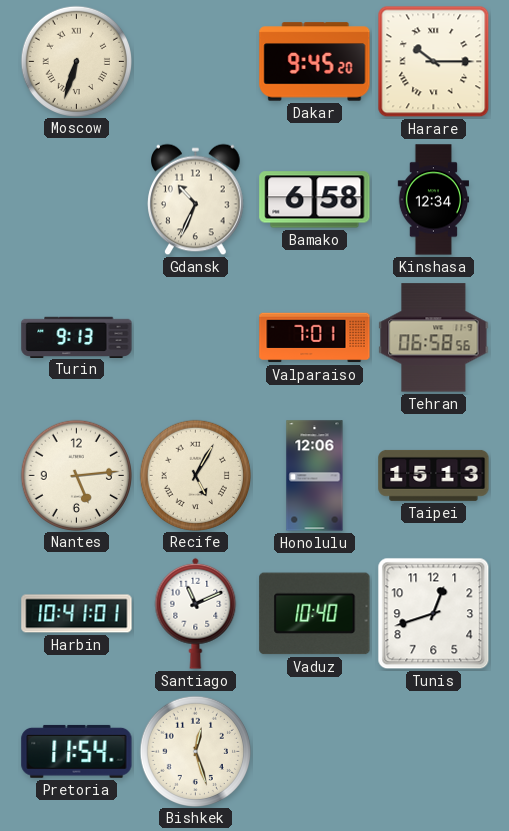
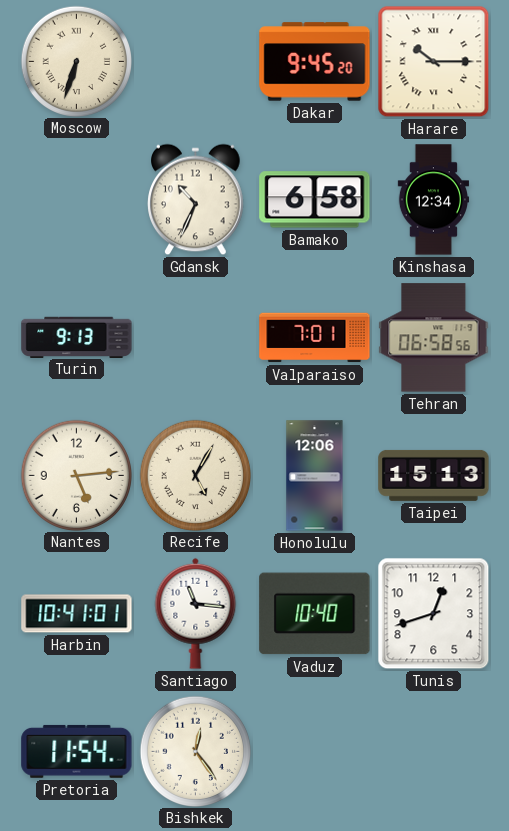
Santiago: 11:11 -> 11:16 (196, 613)
Bishkek: 12:27 -> 12:24 (195, 751)
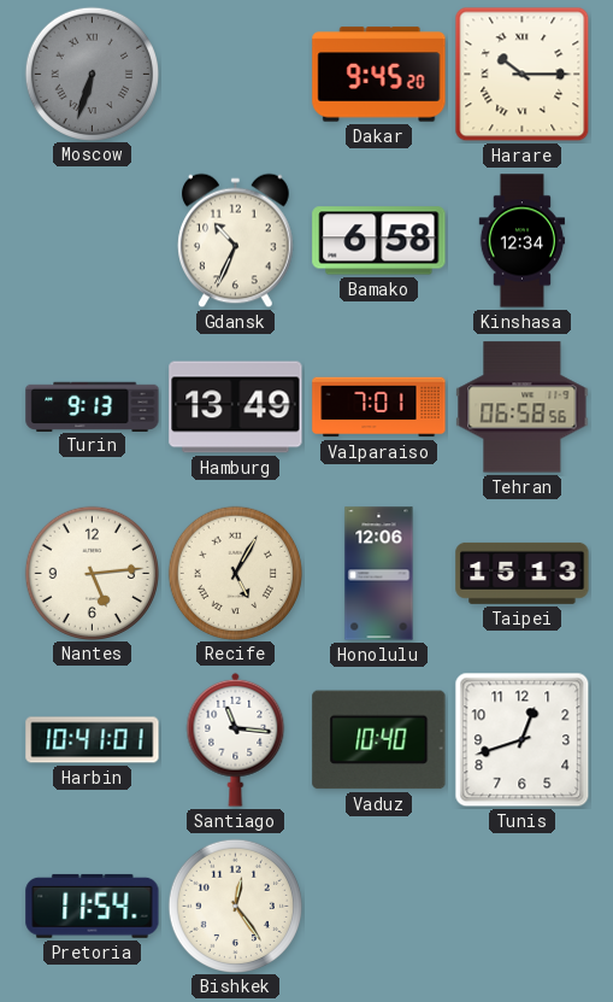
Moscow dial: cream -> grey (92, 74)
Hamburg: none -> 13:49 (236, 408)
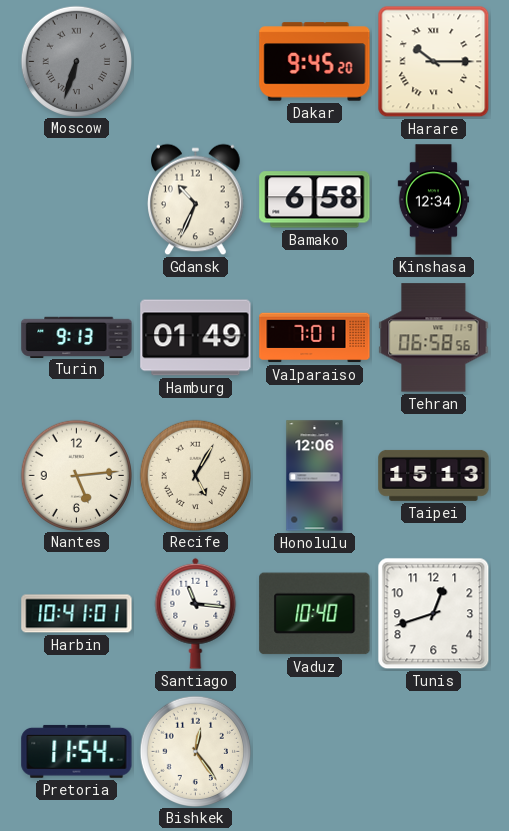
Hamburg: 13:49 -> 01:49 (196, 338)
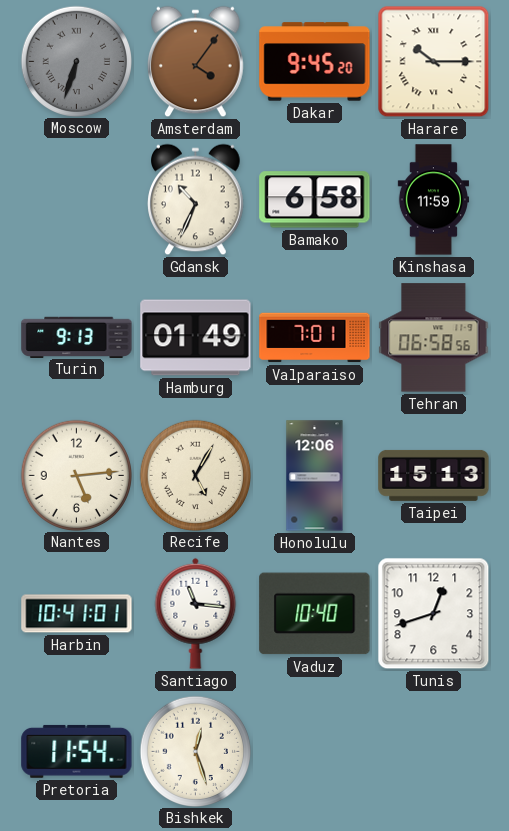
Amsterdam: none -> 4:06 (196, 62)
Kinshasa: 12:34 -> 11:59 (433, 200)
Bishkek: 12:24 -> 12:27 (195, 751)
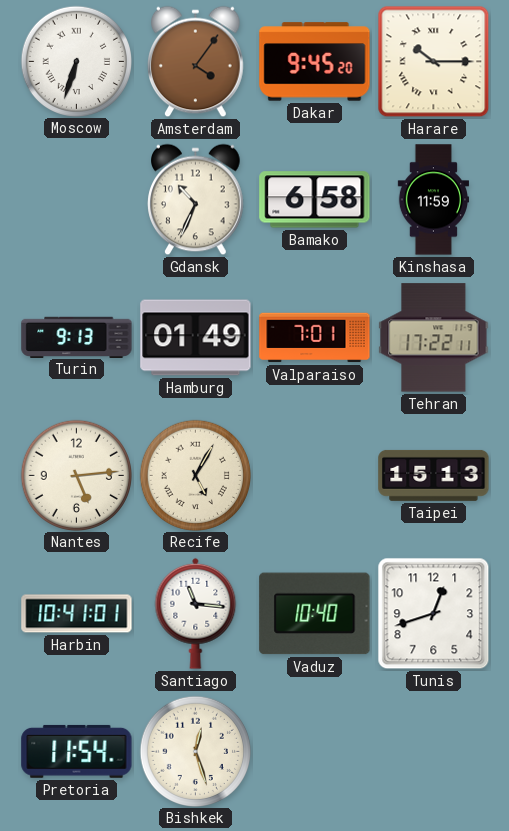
Moscow dial: grey -> white (76, 61)
Tehran: 06:58 -> 17:22 (434, 338)
Honolulu: 12:06 -> none (315, 476)
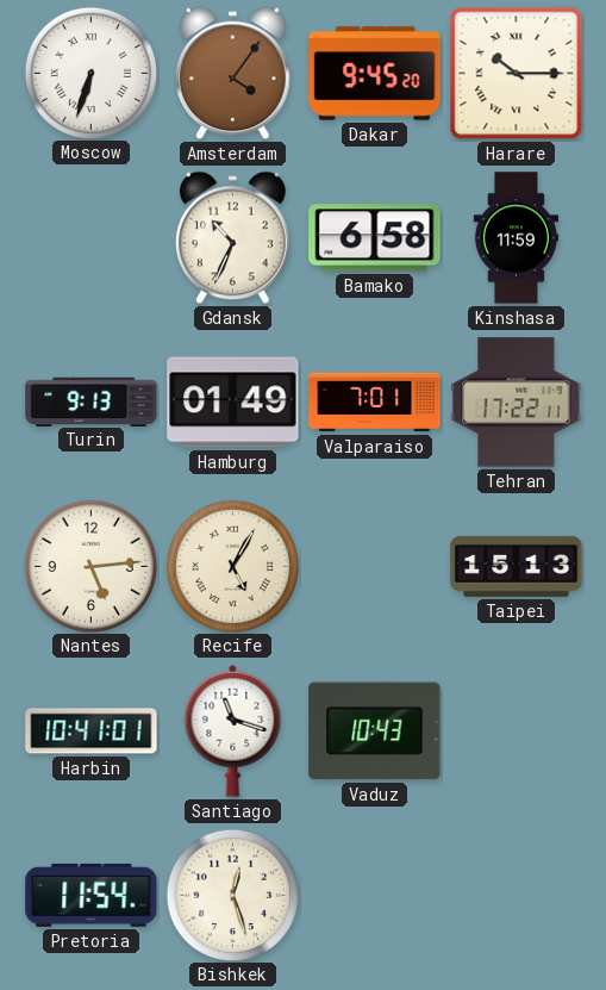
Santiago: 11:16 -> 11:18 (233, 730)
Vaduz: 10:40 -> 10:43 (375, 731)
Tunis: 12:42 -> none (434, 614)
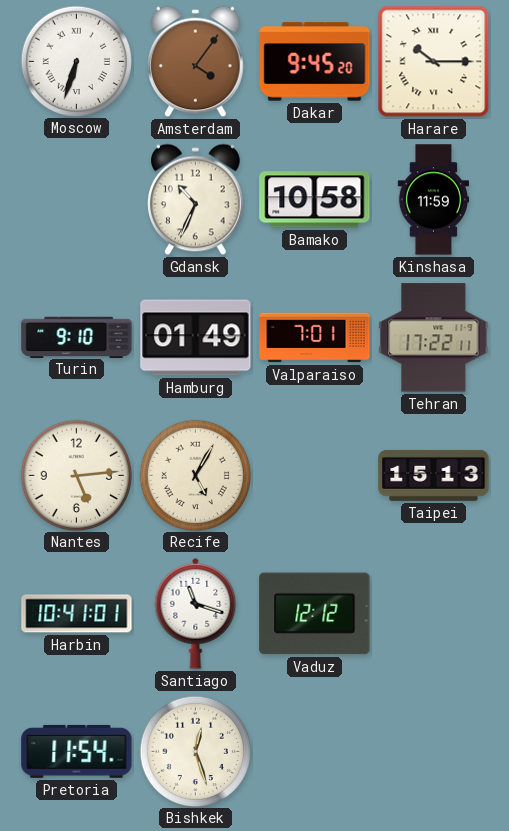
Bamako: 6:58 -> 10:58 (315, 200)
Turin: 9:13 -> 9:10 (77, 337)
Vaduz: 10:43 -> 12:12 (315, 614)
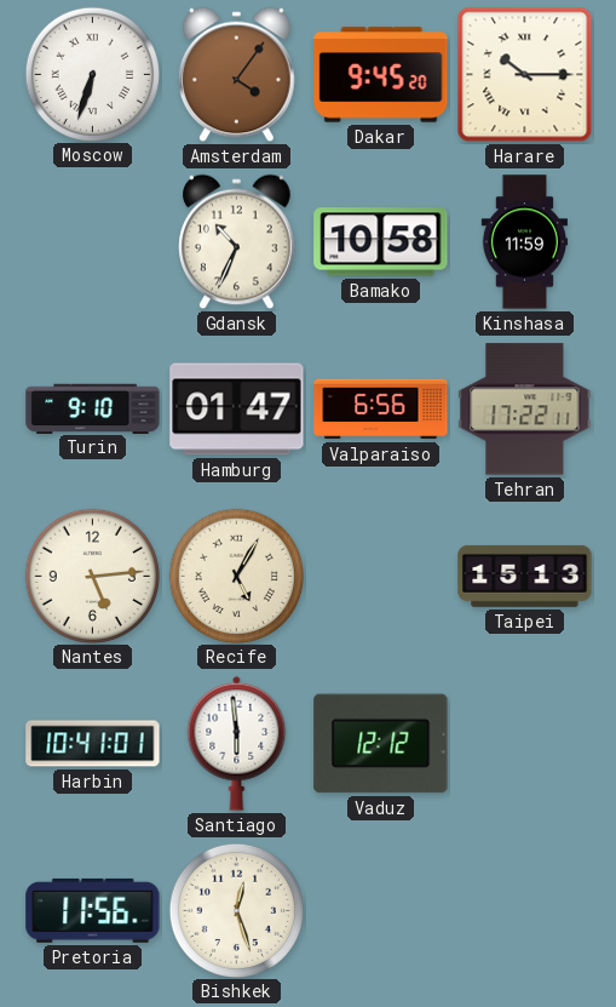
Hamburg: 01:49 -> 01:47 (237, 410)
Valparaiso: 7:01 -> 6:56 (381, 410)
Santiago: 11:18 -> 5:59 (237, 743)
Pretoria: 11:54 -> 11:56 (93, 910)
